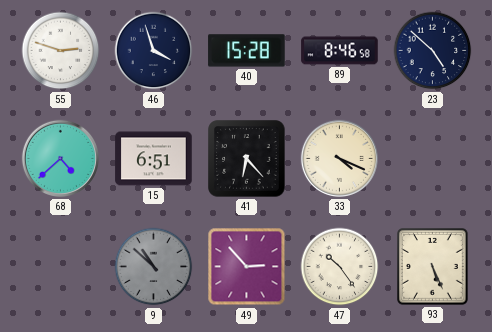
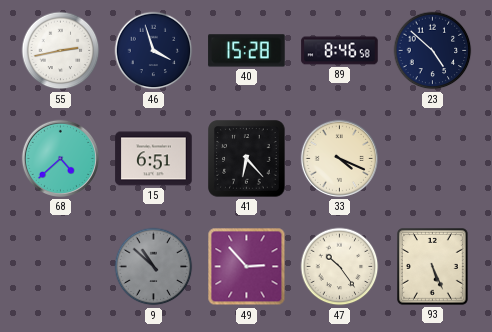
55: 2:48 -> 2:43 (61, 51)
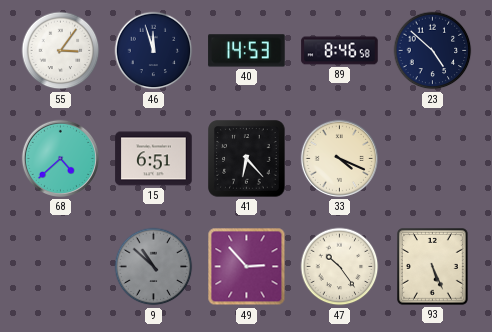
55: 2:43 -> 3:06 (61, 51)
46: 3:57 -> 11:57 (154, 51)
40: 15:28 -> 14:53 (247, 51)
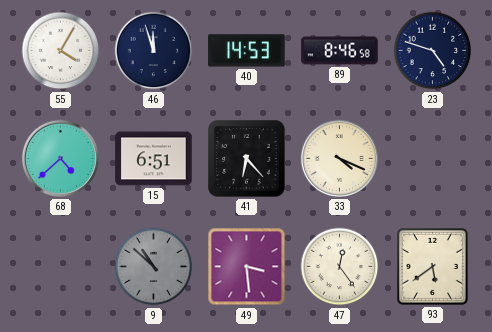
55: 3:06 -> 4:05 (61, 51)
23: 4:52 -> 4:48 (433, 51)
49: 2:53 -> 3:29 (247, 267)
47: 10:24 -> 12:24 (340, 267)
93: 5:26 -> 5:39 (433, 267)
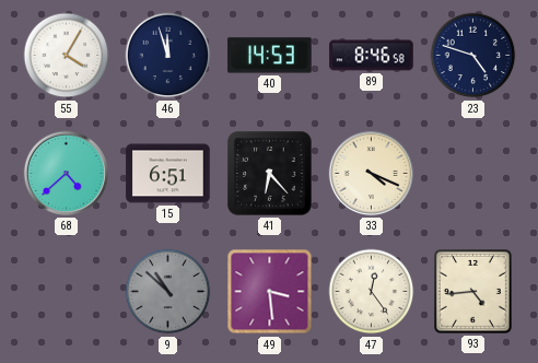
93: 5:39 -> 4:44 (473, 292)
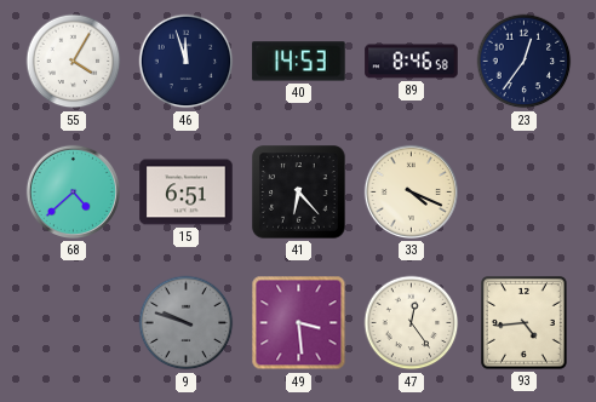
23: 4:48 -> 12:36 (525, 62)
9: 10:52 -> 9:48 (187, 323)
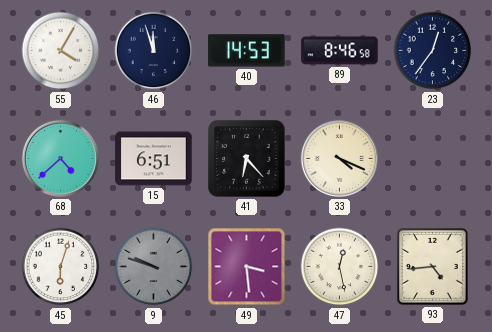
45: none -> 6:03 (61, 267)
47: 12:24 -> 12:28 (340, 267)
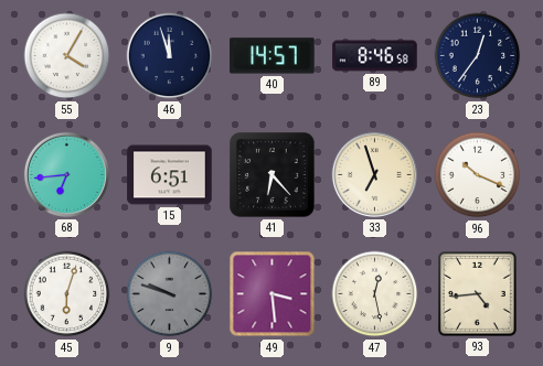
40: 14:53 -> 14:57 (273, 56)
68: 4:38 -> 6:44 (66, 174)
33: 4:19 -> 6:57 (374, 174)
96: none -> 10:19 (478, 175)
